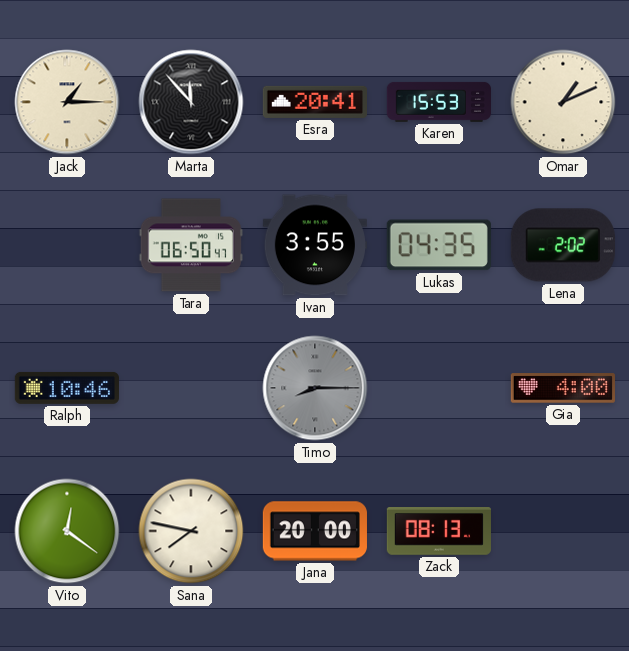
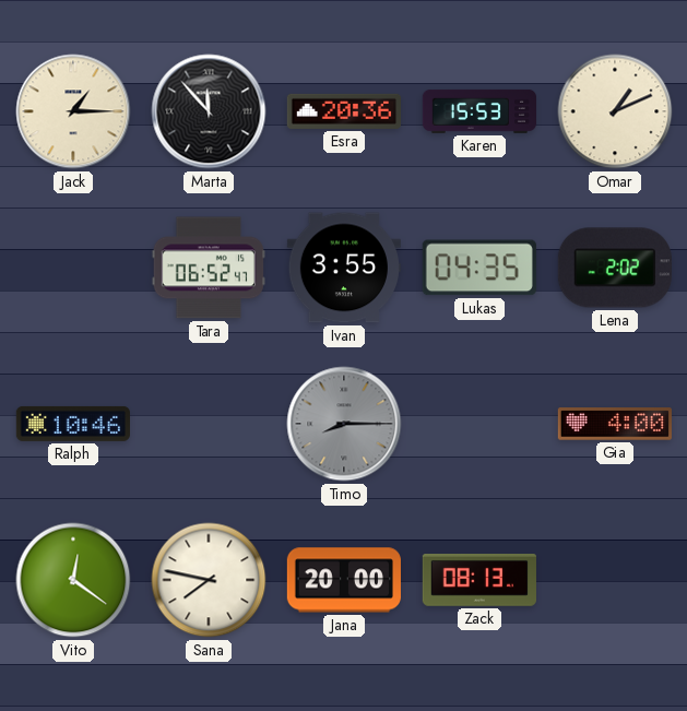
Esra: 20:41 -> 20:36 (343, 111)
Tara: 06:50 -> 06:52 (209, 268)
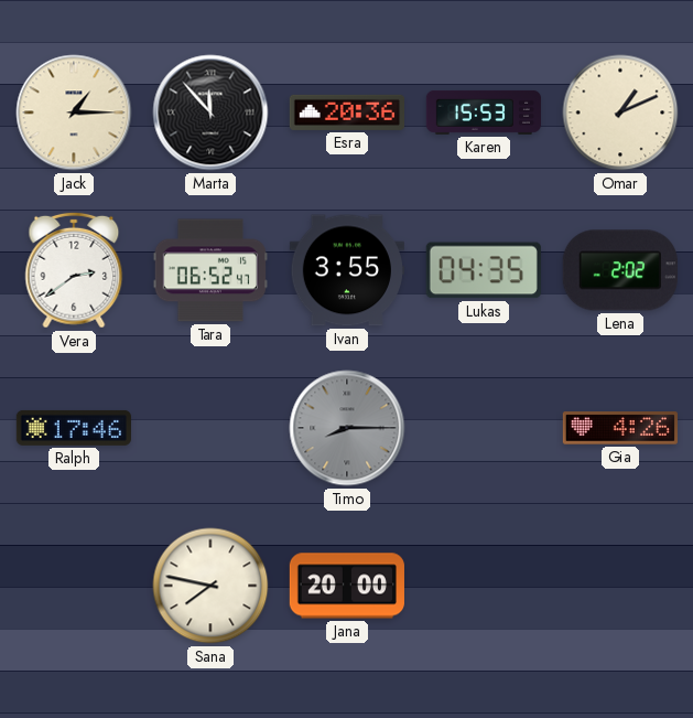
Vera: none -> 2:39 (74, 270)
Ralph: 10:46 -> 17:46 (74, 428)
Gia: 4:00 -> 4:26 (620, 428)
Vito: 12:21 -> none (73, 580)
Zack: 08:13 -> none (479, 581)
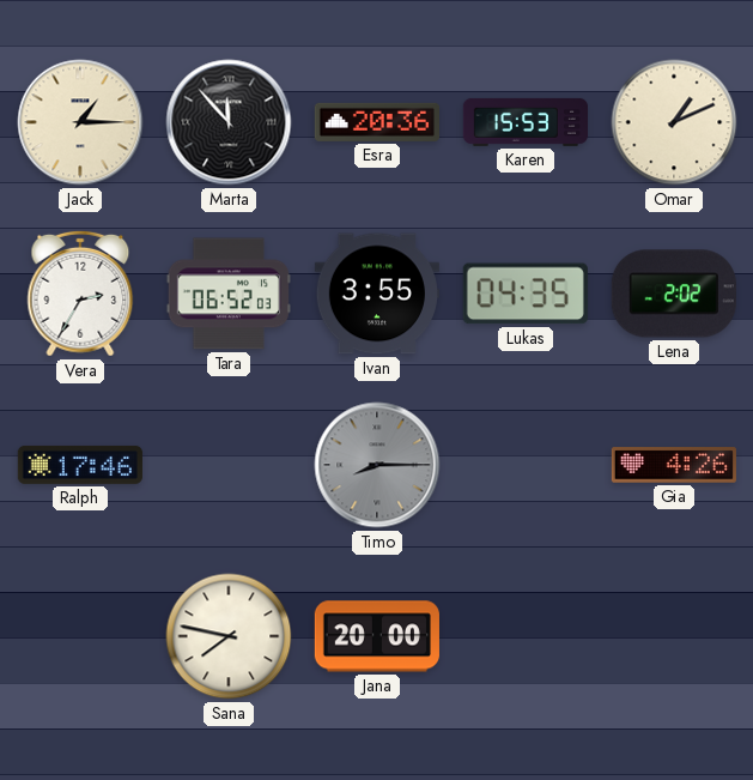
Vera: 2:39 -> 2:35 (80, 294)
Tara: 06:52:47 -> 06:52:03 (229, 294)
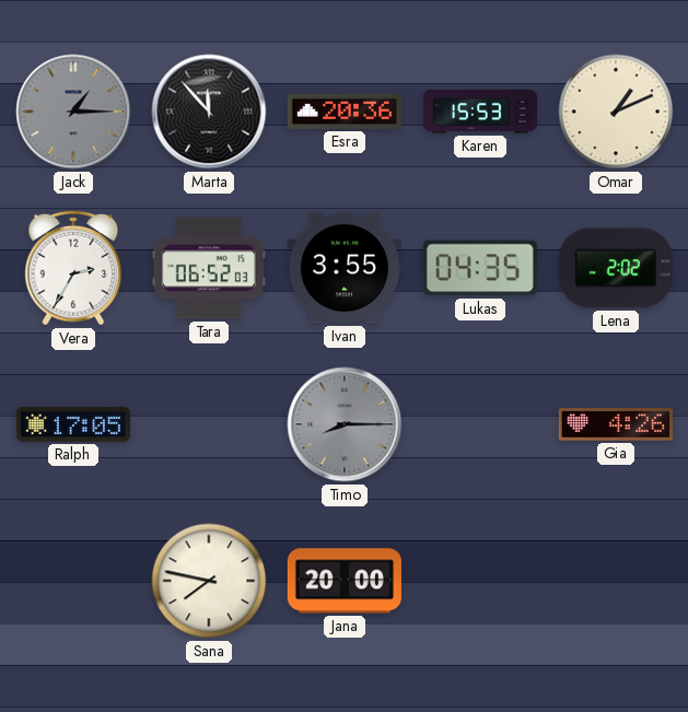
Jack dial: cream -> grey (73, 112)
Ralph: 17:46 -> 17:05 (73, 424)
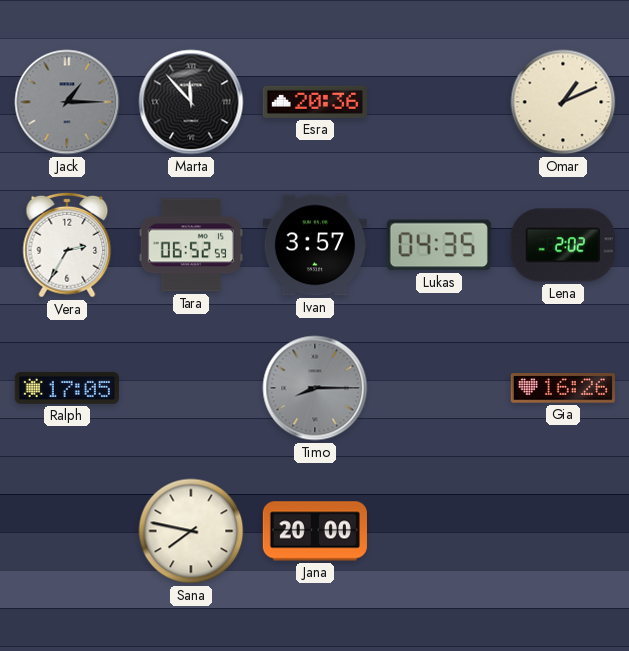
Karen: 15:53 -> none (479, 112)
Tara: 06:52:03 -> 06:52:59 (191, 245)
Ivan: 3:55 -> 3:57 (315, 245)
Gia: 4:26 -> 16:26 (563, 388)
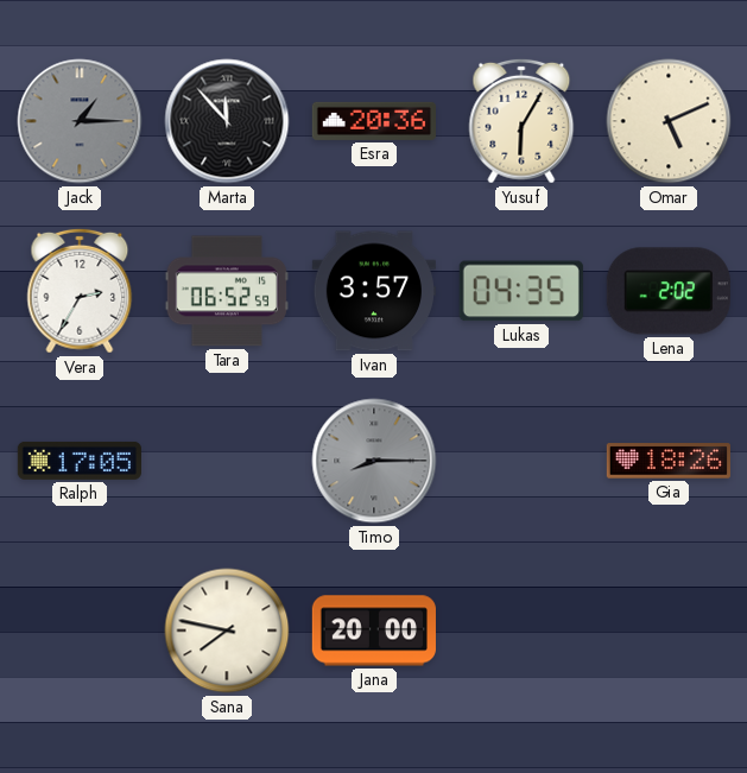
Yusuf: none -> 6:05 (521, 121)
Omar: 1:11 -> 5:11 (669, 121)
Gia: 16:26 -> 18:26 (669, 461)
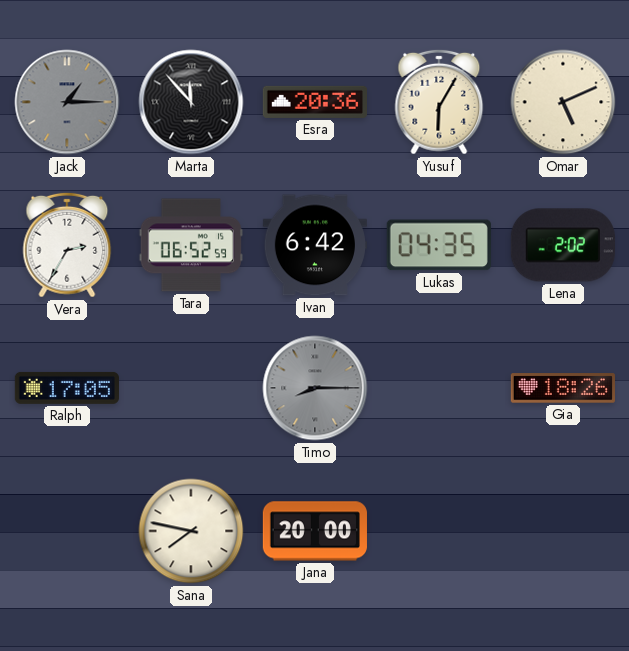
Ivan: 3:57 -> 6:42 (315, 245)
